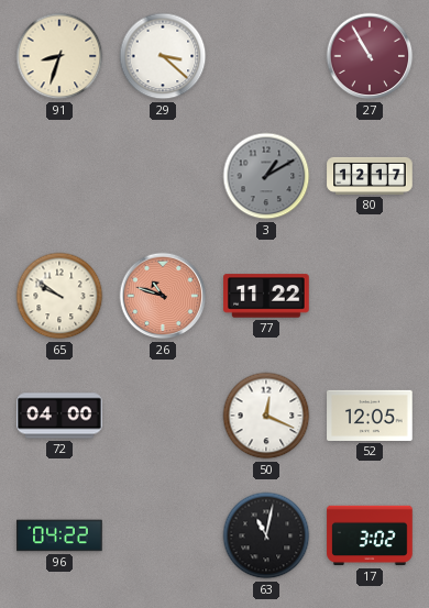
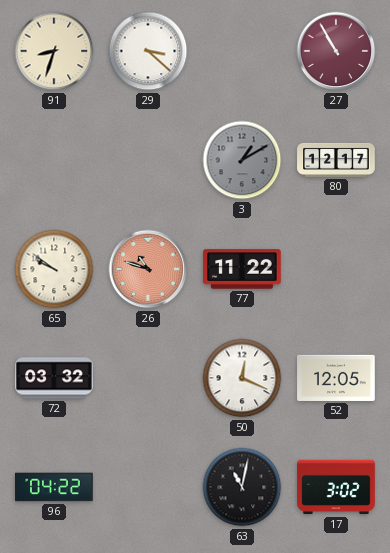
72: 04:00 -> 03:32 (54, 378)
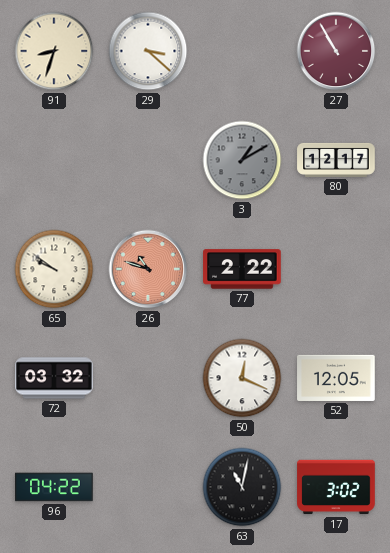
77: 11:22 -> 2:22 (242, 269)
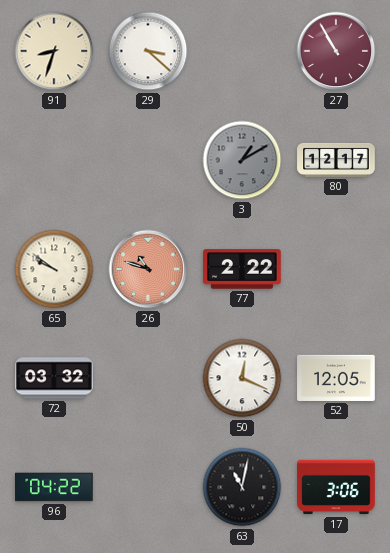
17: 3:02 -> 3:06 (336, 487)
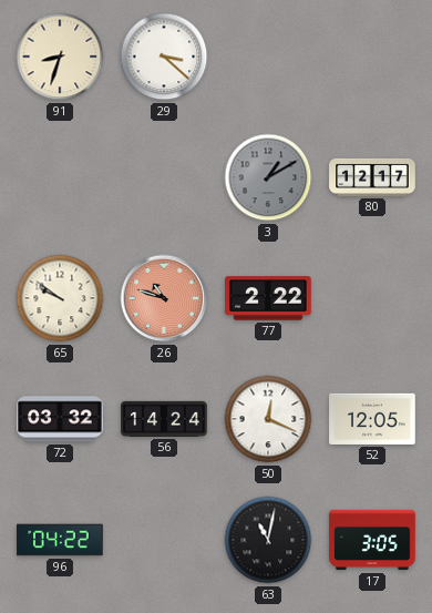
27: 10:55 -> none (336, 51)
56: none -> 14:24 (164, 419)
17: 3:06 -> 3:05 (372, 540)
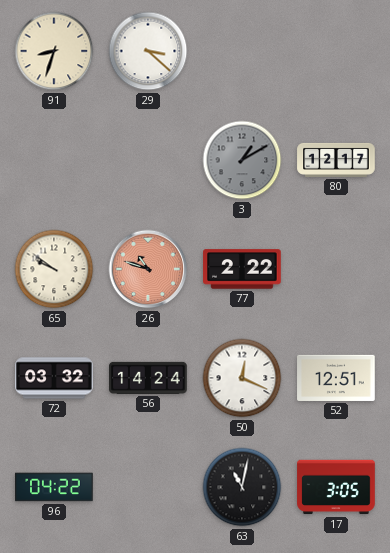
52: 12:05 -> 12:51 (336, 378)
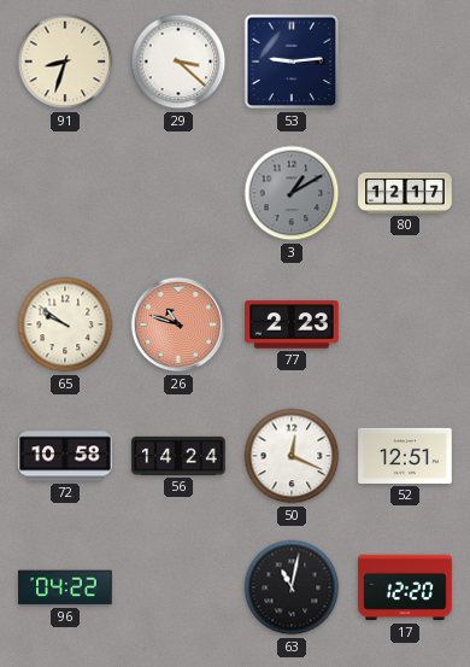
53: none -> 9:14 (292, 62)
77: 2:22 -> 2:23 (292, 324)
72: 03:32 -> 10:58 (65, 456)
17: 3:05 -> 12:20 (405, 587)
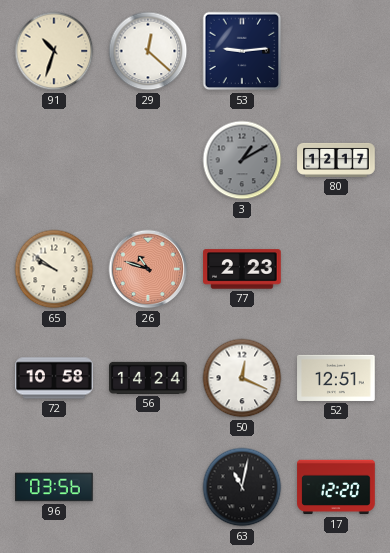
91: 8:33 -> 10:33 (54, 51)
29: 3:22 -> 12:22 (148, 51)
96: 04:22 -> 03:56 (54, 487)
